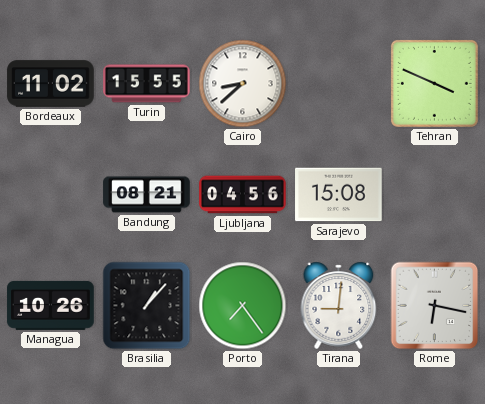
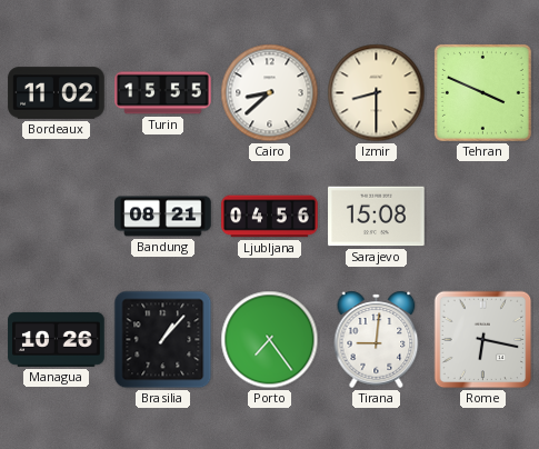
Izmir: none -> 8:30 (377, 93)
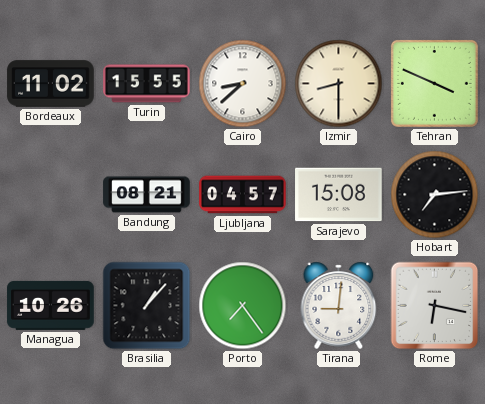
Ljubljana: 04:56 -> 04:57 (243, 195)
Hobart: none -> 7:14 (435, 195)
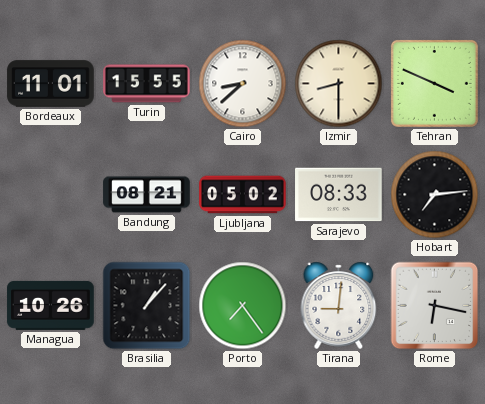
Bordeaux: 11:02 -> 11:01 (51, 84)
Ljubljana: 04:57 -> 05:02 (243, 195)
Sarajevo: 15:08 -> 08:33 (339, 195)
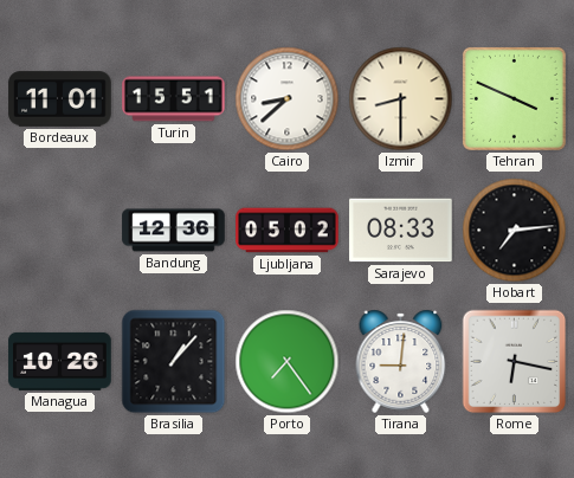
Turin: 15:55 -> 15:51 (174, 99)
Bandung: 08:21 -> 12:36 (174, 231)
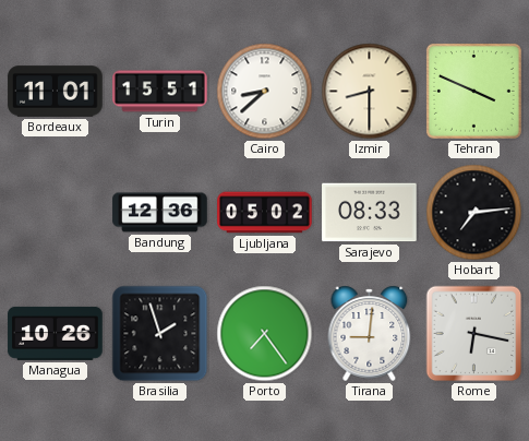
Brasilia: 1:07 -> 1:57 (160, 334)
